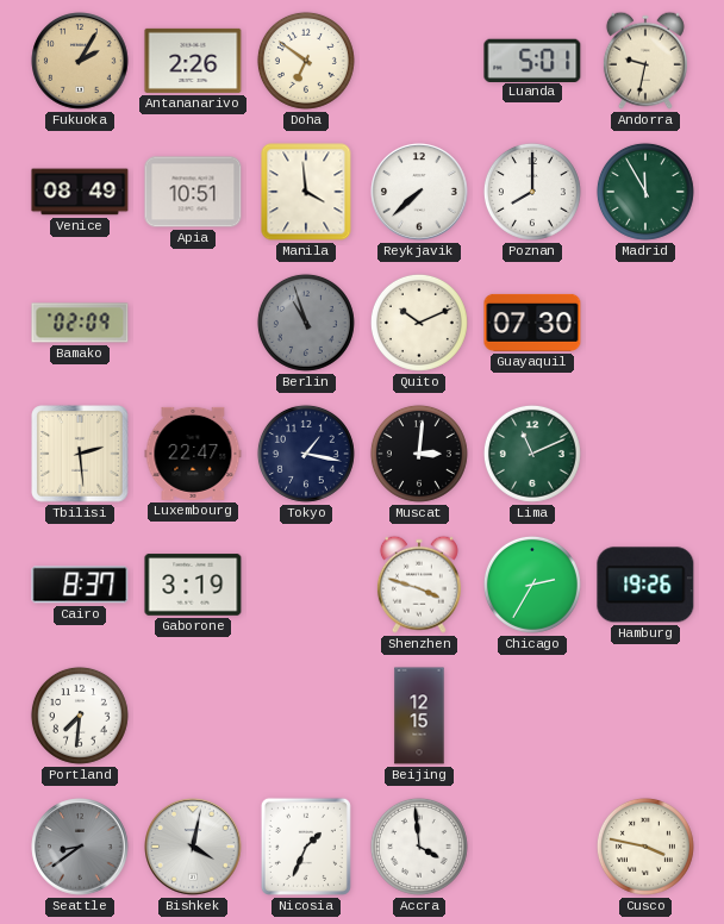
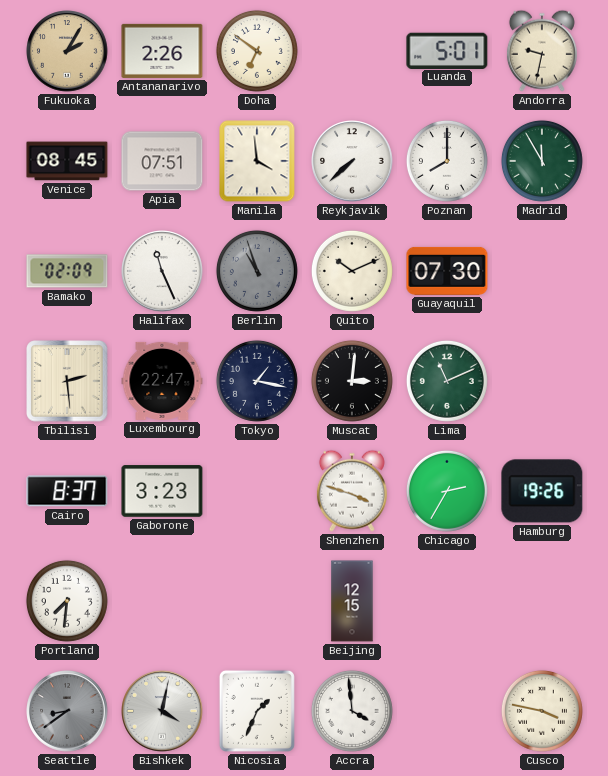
Venice: 08:49 -> 08:45 (67, 161)
Apia: 10:51 -> 07:51 (162, 161)
Halifax: none -> 11:26 (162, 271)
Gaborone: 3:19 -> 3:23 (162, 491)
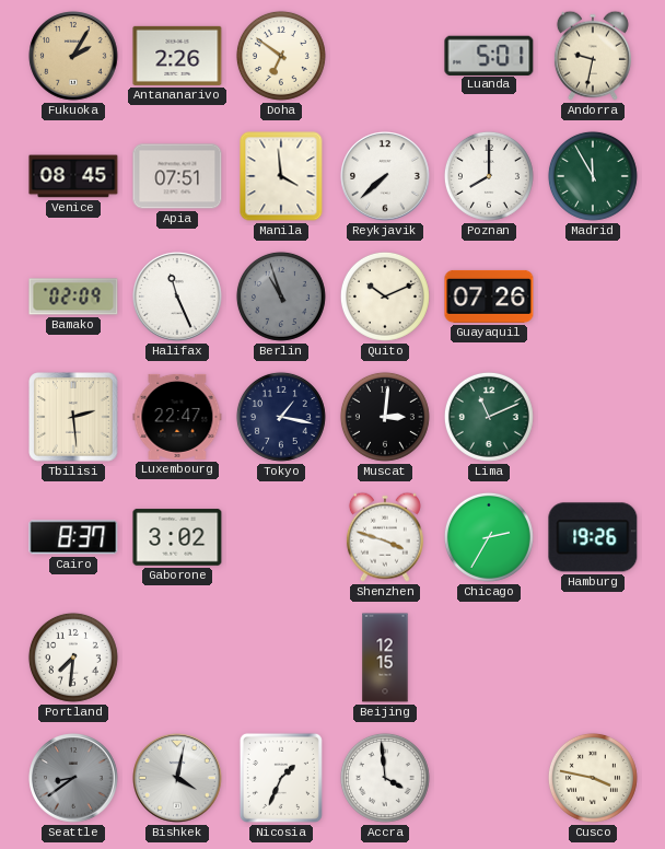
Guayaquil: 07:30 -> 07:26 (489, 296)
Gaborone: 3:23 -> 3:02 (177, 537)
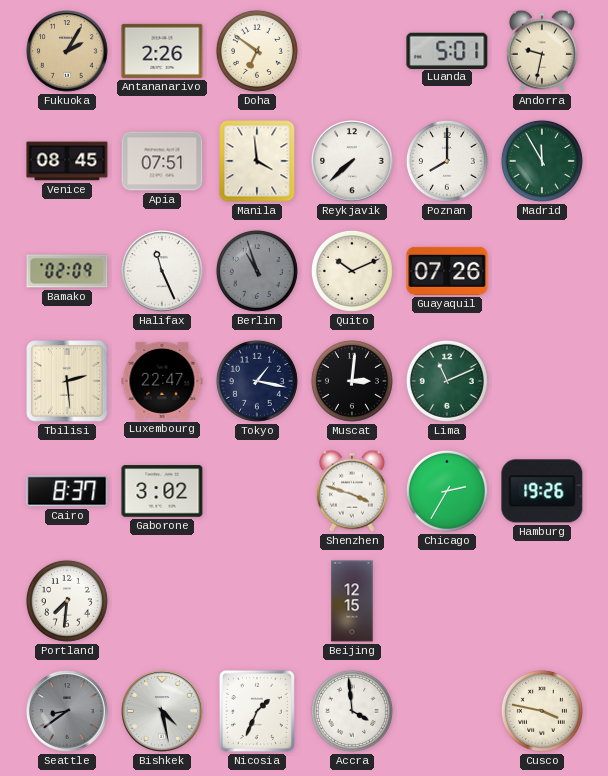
Bishkek: 4:02 -> 4:28 (162, 711)
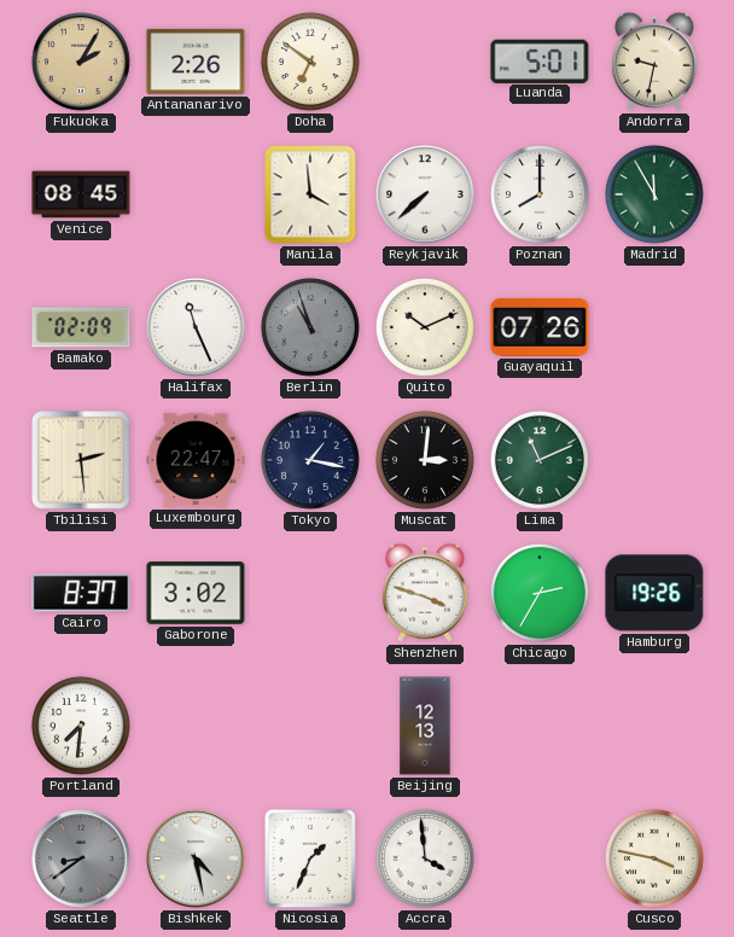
Apia: 07:51 -> none (162, 161)
Beijing: 12:15 -> 12:13 (425, 726)
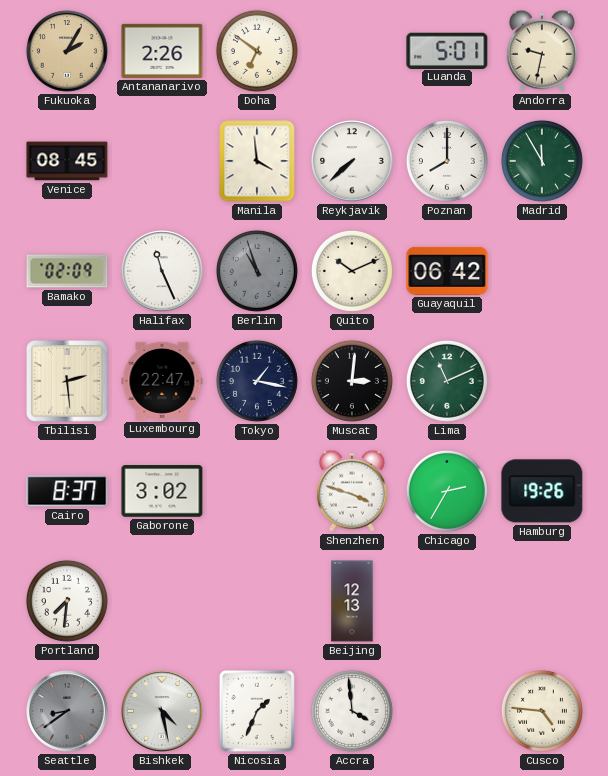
Guayaquil: 07:26 -> 06:42 (447, 271)
Cusco: 3:47 -> 4:46 (542, 711)
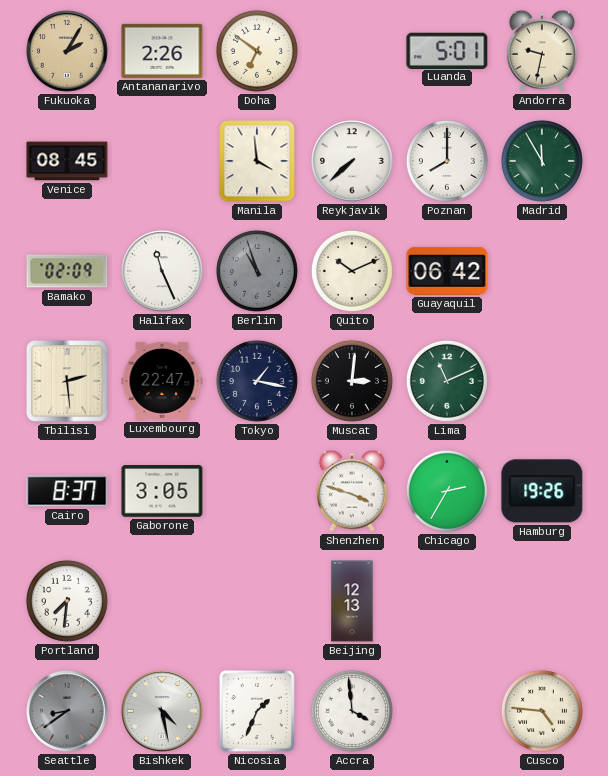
Gaborone: 3:02 -> 3:05 (162, 491)
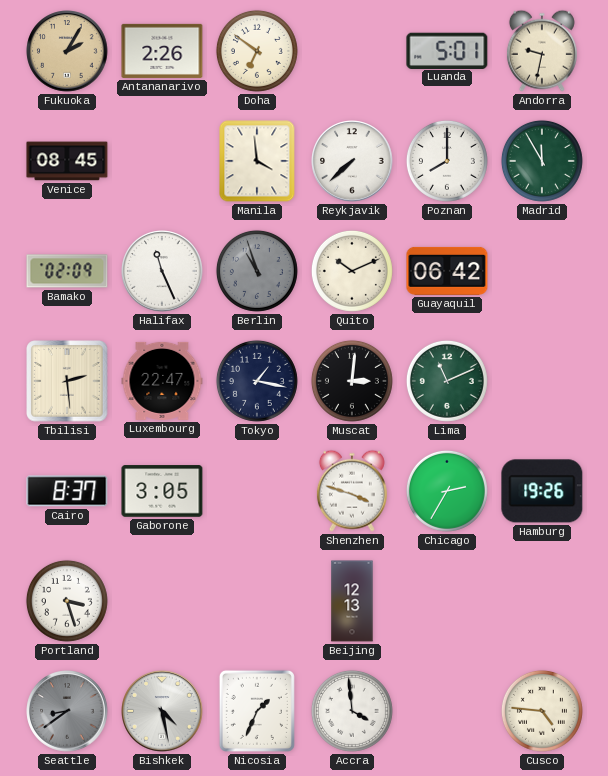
Portland: 7:31 -> 3:27 (67, 601)
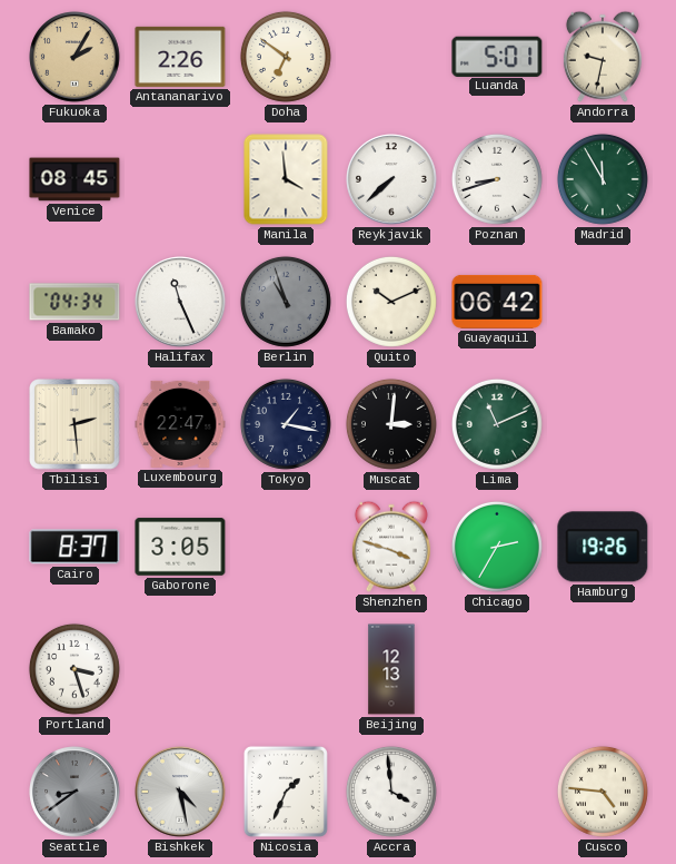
Poznan: 8:00 -> 8:42 (497, 179)
Bamako: 02:09 -> 04:34 (74, 302)
